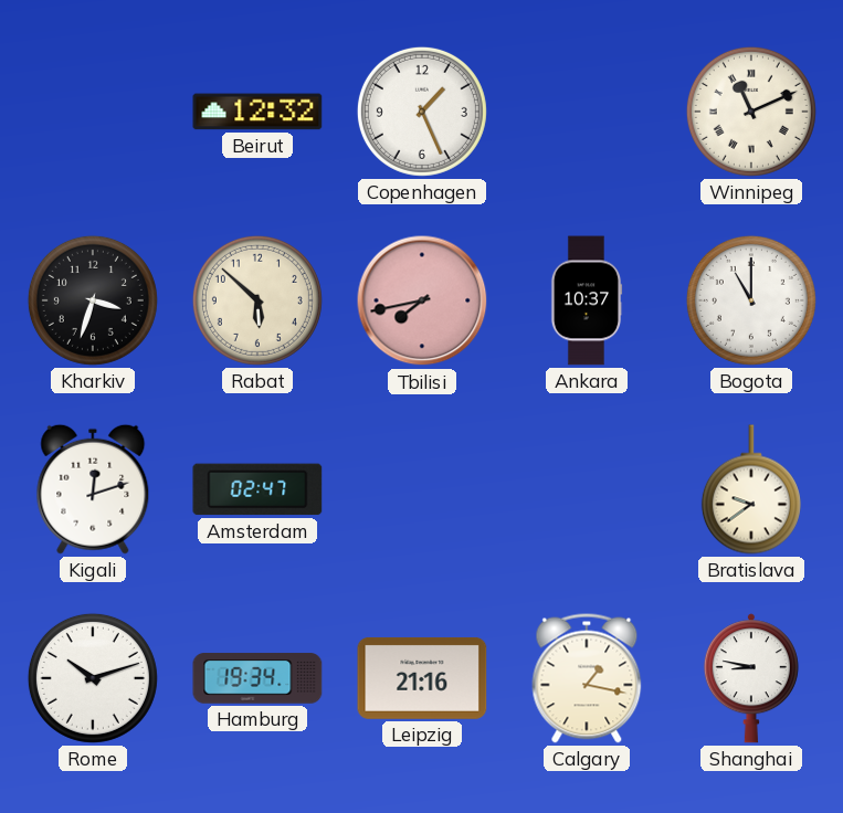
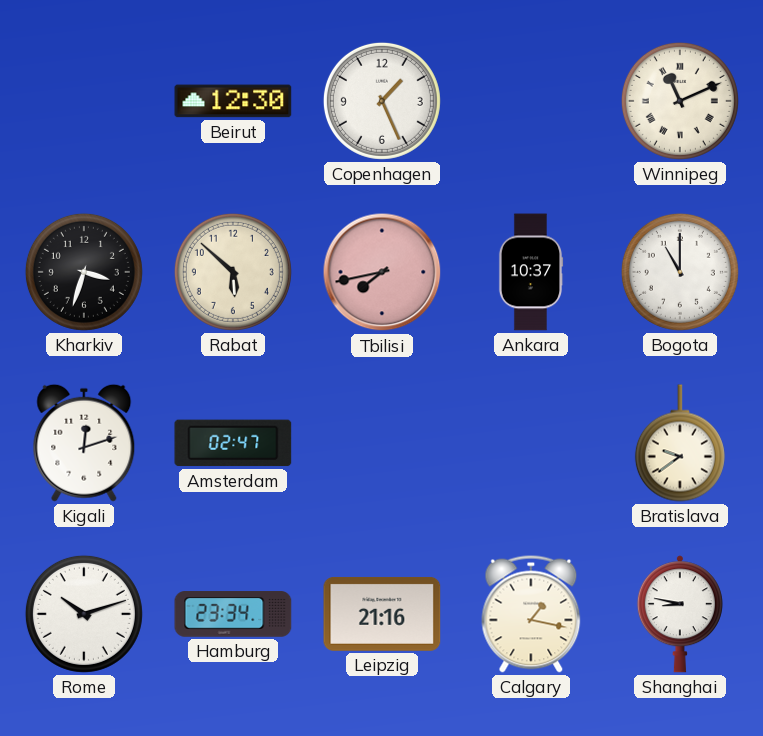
Beirut: 12:32 -> 12:30 (233, 101)
Hamburg: 19:34 -> 23:34 (233, 614)
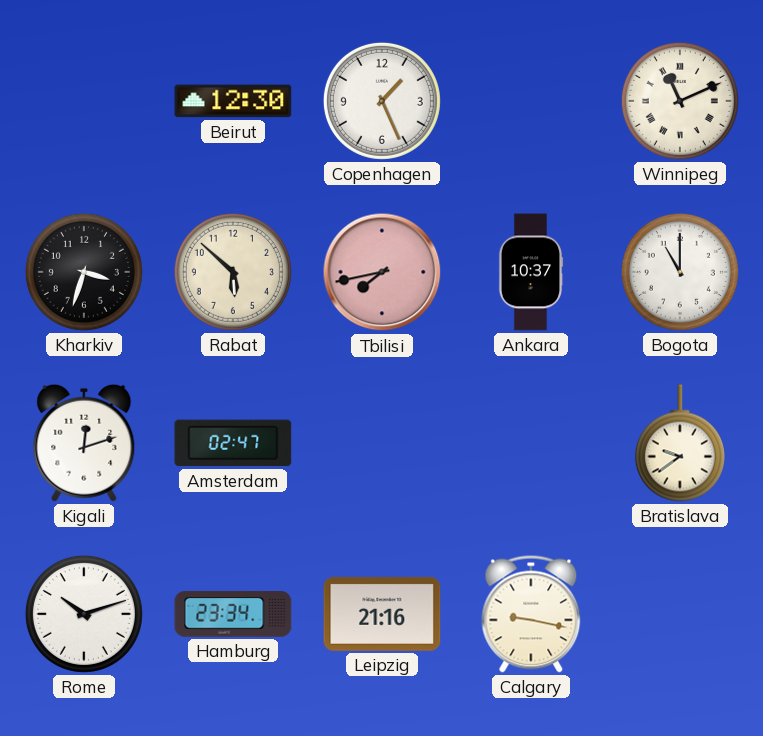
Calgary: 1:17 -> 9:17 (531, 614)
Shanghai: 8:47 -> none (680, 614)
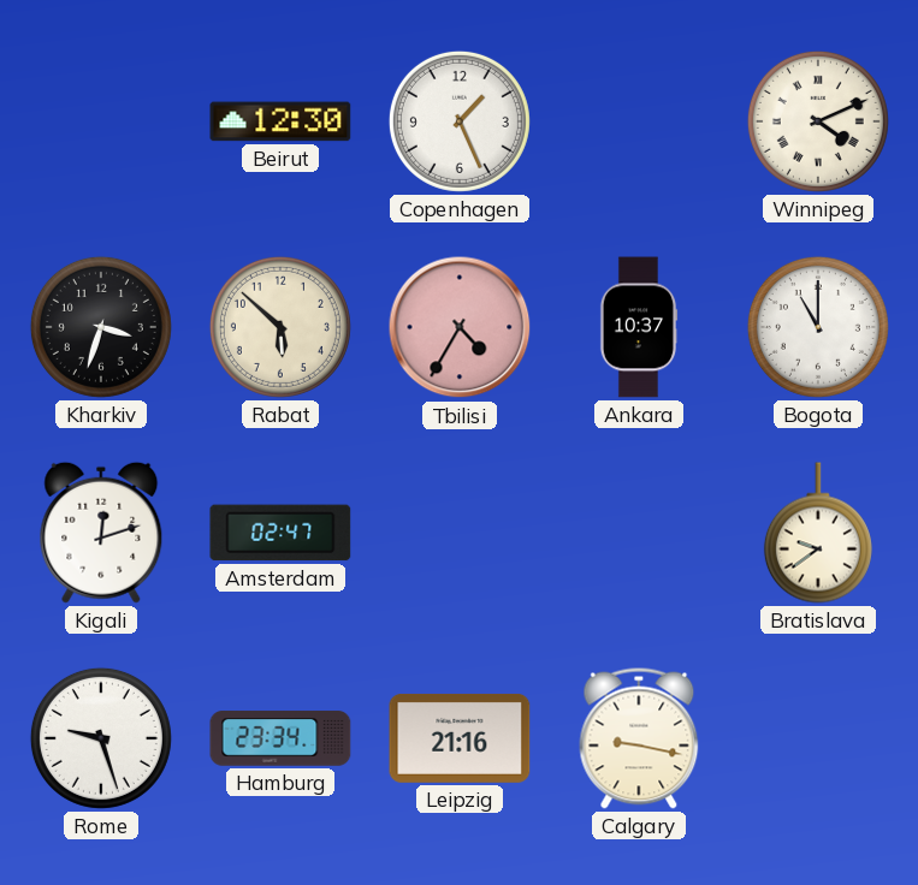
Winnipeg: 11:11 -> 4:11 (818, 121)
Tbilisi: 7:43 -> 4:35 (460, 327)
Rome: 10:12 -> 9:27 (101, 738)
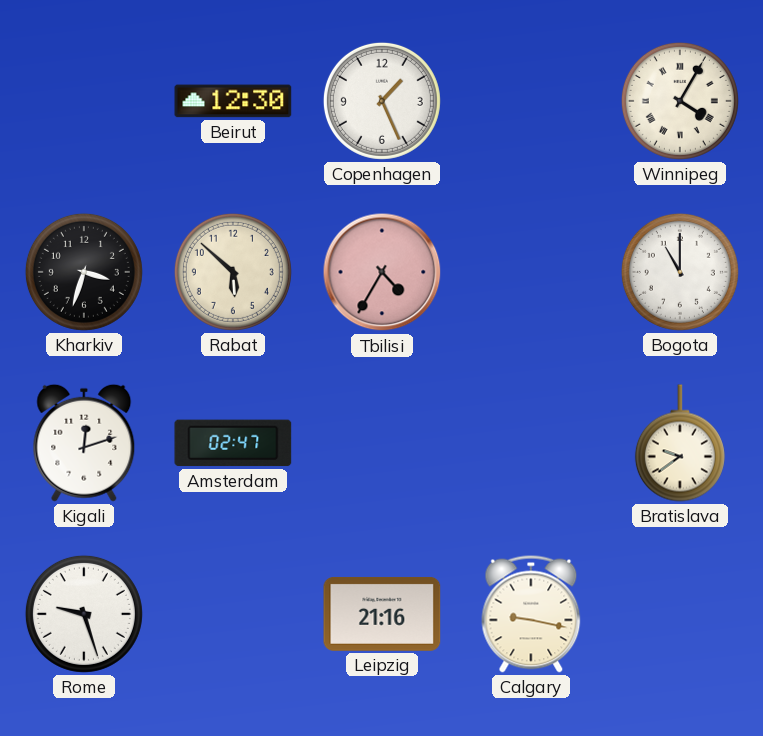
Winnipeg: 4:11 -> 4:05 (680, 101)
Ankara: 10:37 -> none (639, 327)
Hamburg: 23:34 -> none (280, 738)
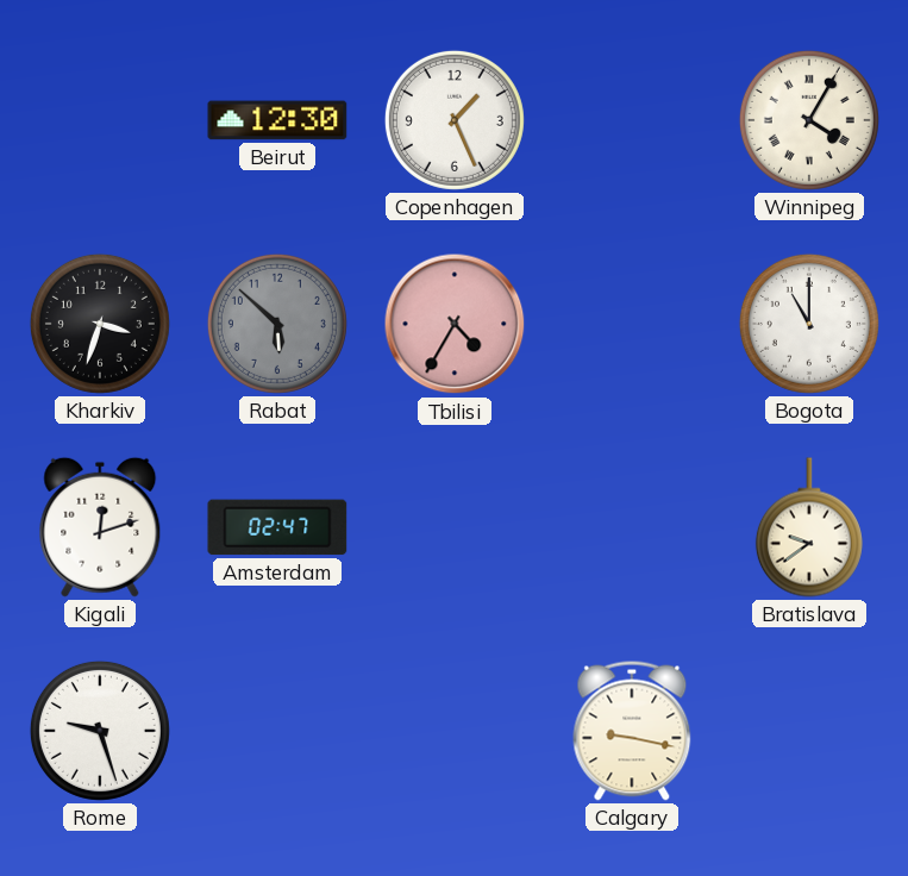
Rabat dial: cream -> grey (277, 324)
Leipzig: 21:16 -> none (382, 614)
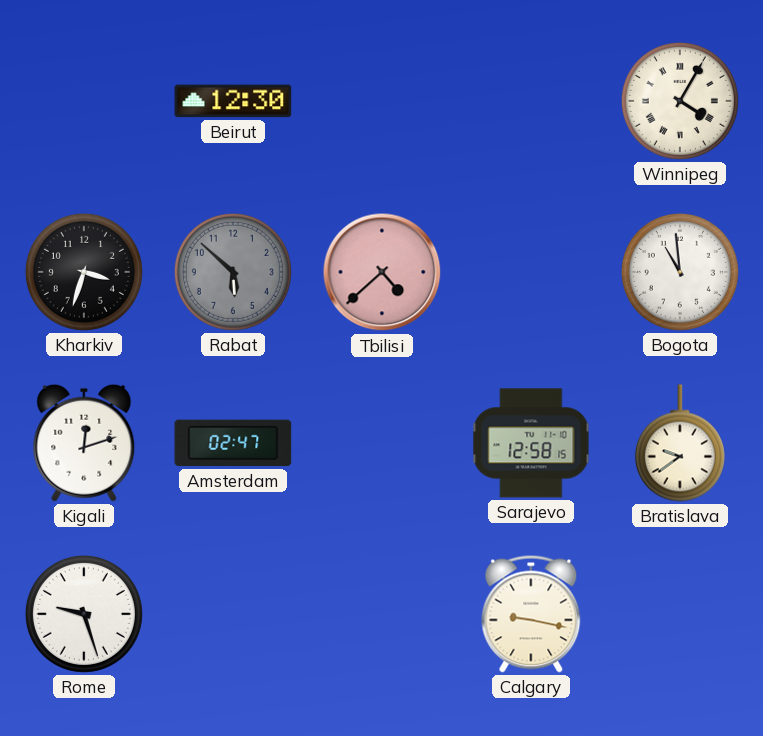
Copenhagen: 1:26 -> none (455, 120)
Tbilisi: 4:35 -> 4:38 (382, 272)
Bogota: 11:00 -> 10:59 (680, 272)
Sarajevo: none -> 12:58 (531, 443)
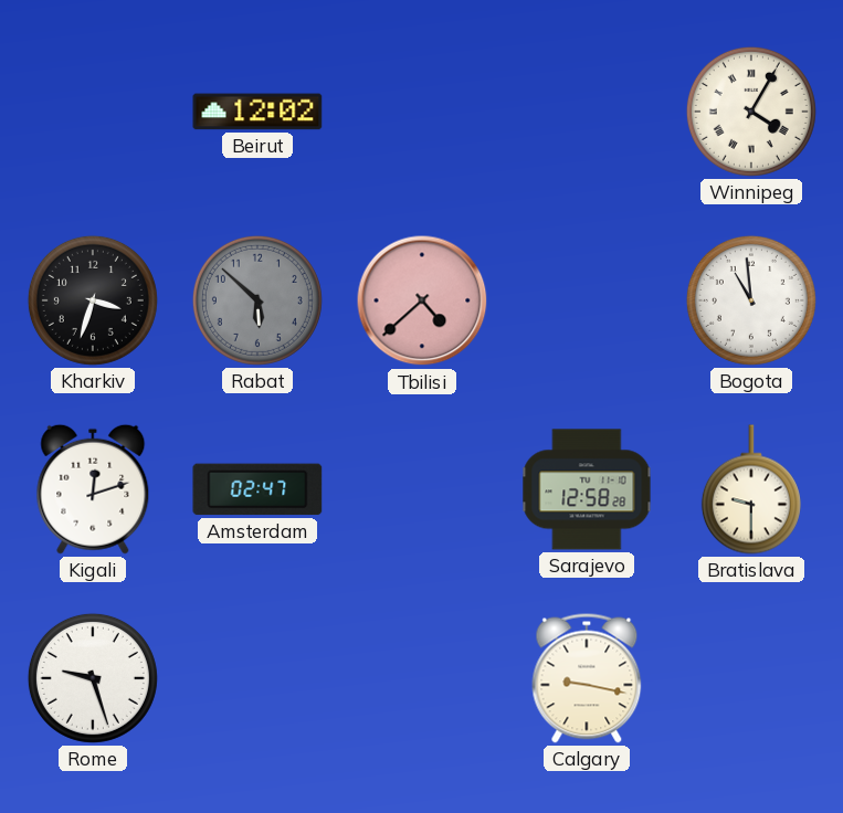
Beirut: 12:30 -> 12:02 (257, 112)
Sarajevo: 12:58:15 -> 12:58:28 (587, 489)
Bratislava: 9:39 -> 9:30 (751, 489)
